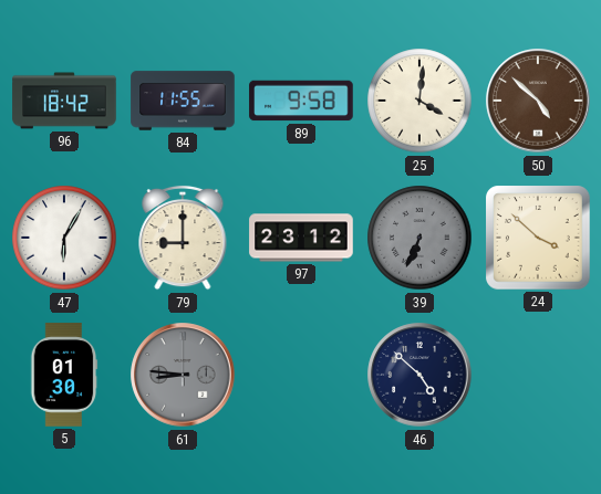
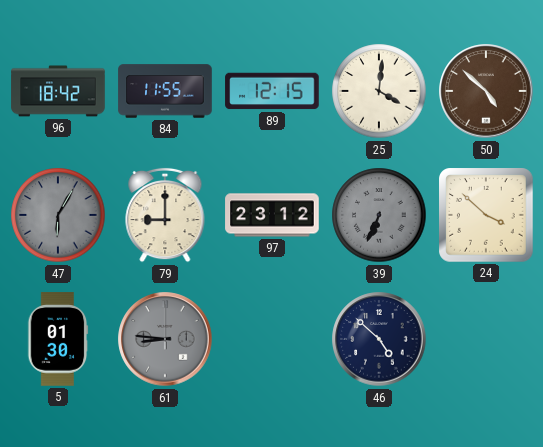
89: 9:58 -> 12:15 (272, 91)
47 dial: white -> grey (58, 215)
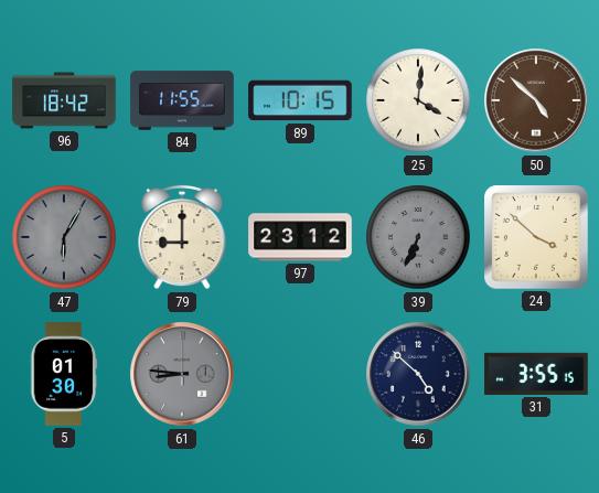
89: 12:15 -> 10:15 (300, 100)
31: none -> 3:55 (536, 374)
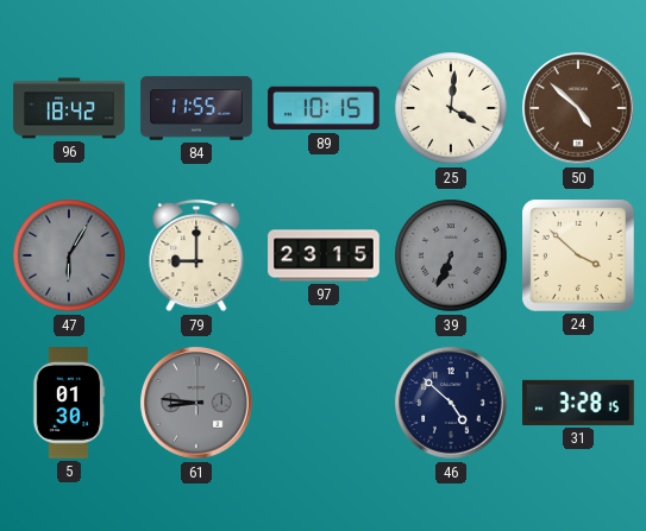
97: 23:12 -> 23:15 (324, 255)
31: 3:55 -> 3:28 (578, 403)
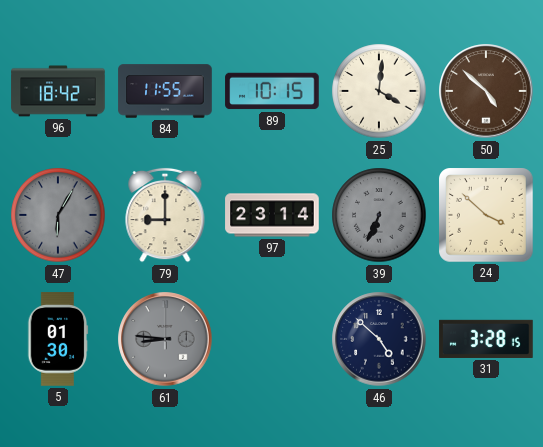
97: 23:15 -> 23:14 (272, 215)
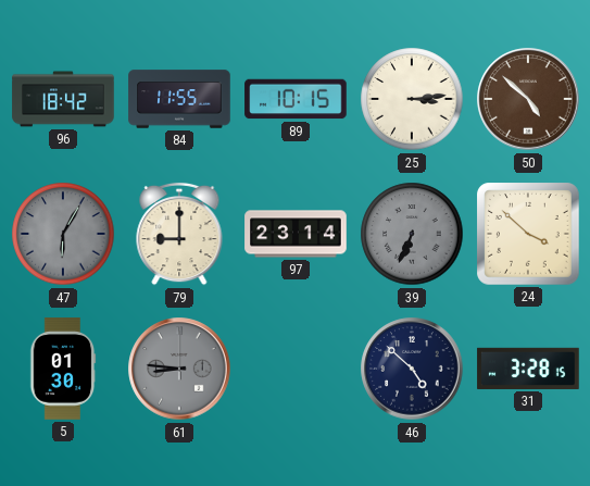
25: 4:01 -> 3:14 (412, 99)
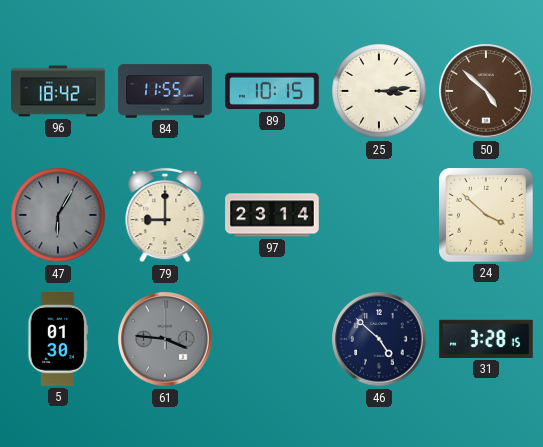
39: 6:34 -> none (412, 234)
61: 8:46 -> 3:46 (165, 339)
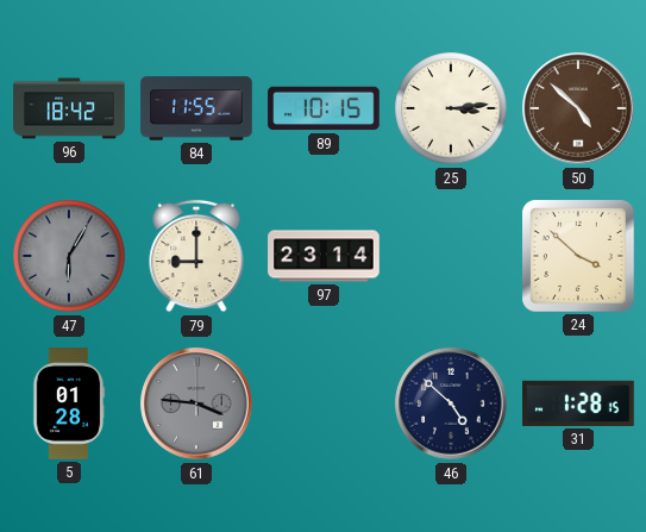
5: 01:30 -> 01:28 (69, 403)
31: 3:28 -> 1:28 (578, 403)
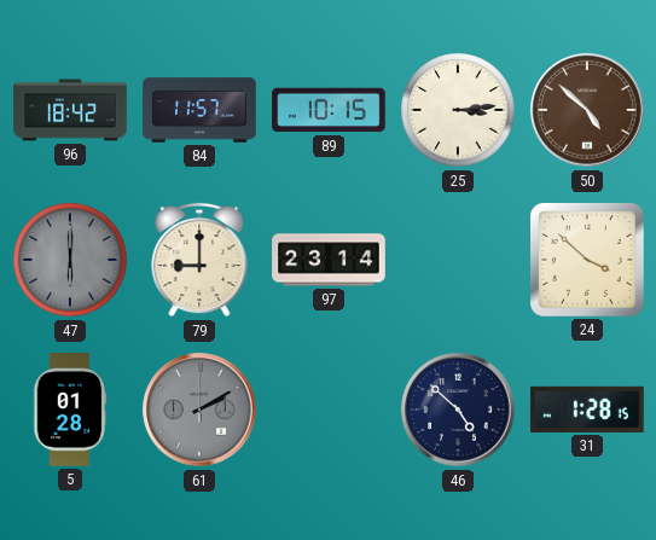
84: 11:55 -> 11:57 (199, 110)
47: 6:05 -> 6:00 (70, 260)
61: 3:46 -> 2:10 (199, 410)
